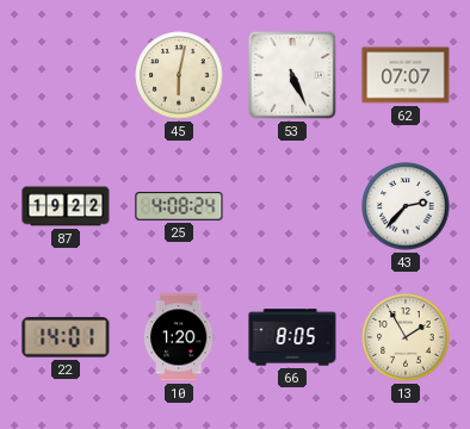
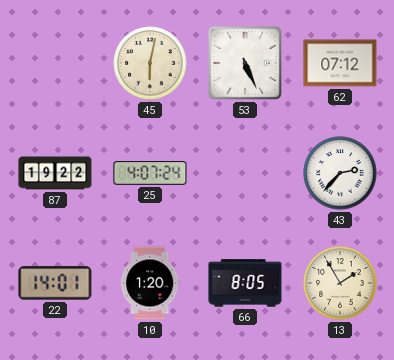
62: 07:07 -> 07:12 (340, 63)
25: 4:08 -> 4:07 (150, 173)
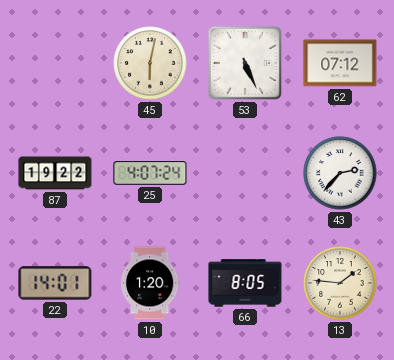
13: 1:55 -> 1:46 (340, 283)
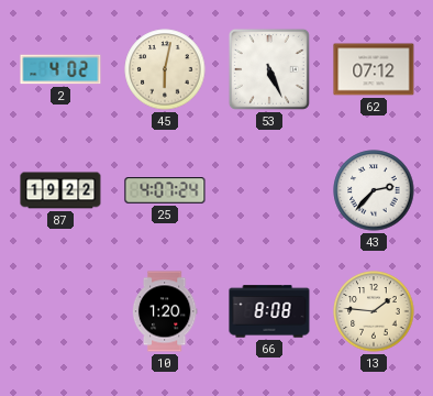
2: none -> 4:02 (60, 69)
22: 14:01 -> none (55, 283)
66: 8:05 -> 8:08 (269, 311)
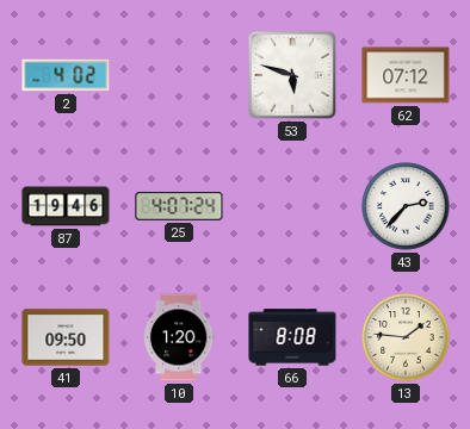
45: 6:02 -> none (165, 69)
53: 5:26 -> 5:48 (292, 75)
87: 19:22 -> 19:46 (66, 206)
41: none -> 09:50 (66, 337)
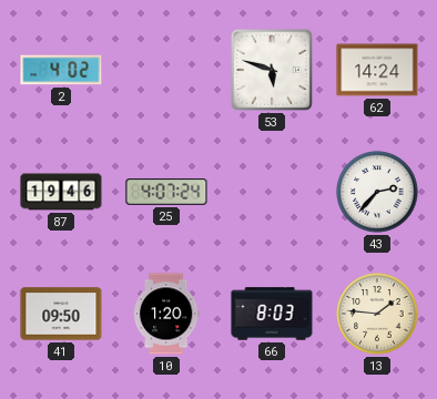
62: 07:12 -> 14:24 (377, 70)
66: 8:08 -> 8:03 (272, 314)
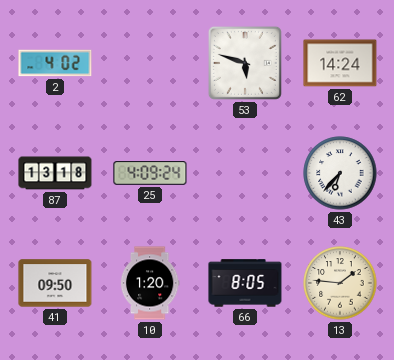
87: 19:46 -> 13:18 (55, 173)
25: 4:07 -> 4:09 (150, 173)
43: 2:37 -> 6:37 (340, 173)
66: 8:03 -> 8:05 (245, 283)
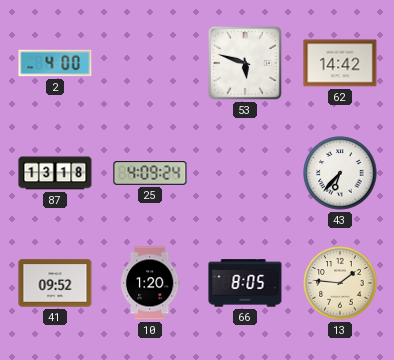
2: 4:02 -> 4:00 (55, 63)
62: 14:24 -> 14:42 (340, 63)
41: 09:50 -> 09:52 (55, 283)
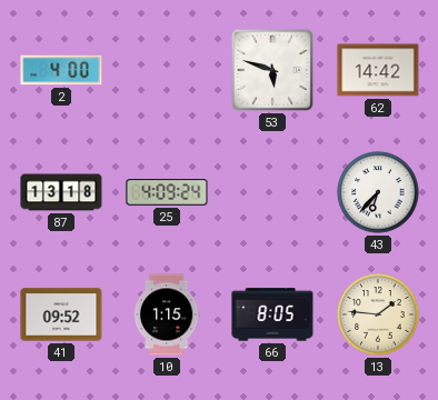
10: 1:20 -> 1:15 (167, 314)
